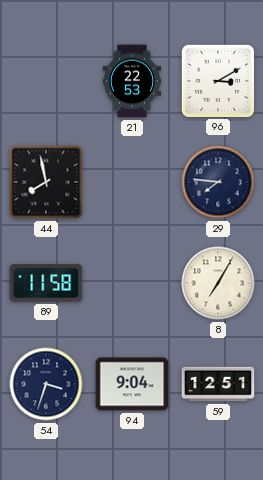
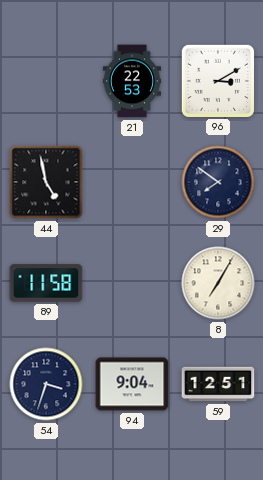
44: 7:58 -> 4:58 (46, 182)
29: 7:46 -> 7:51 (218, 182)
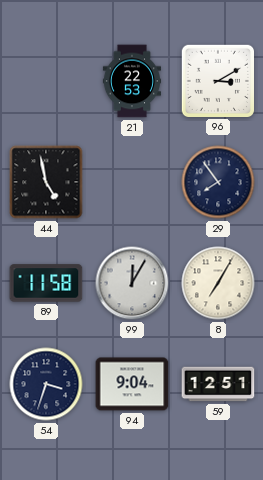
29: 7:51 -> 7:54 (218, 182)
99: none -> 12:05 (132, 283)
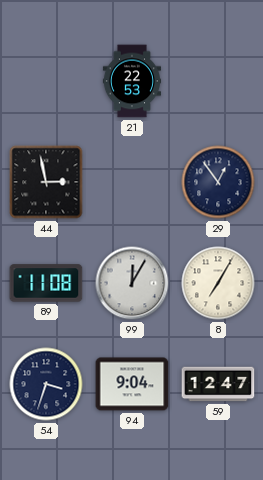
96: 3:10 -> none (217, 80)
44: 4:58 -> 2:58 (46, 182)
29: 7:54 -> 12:54 (218, 182)
89: 11:58 -> 11:08 (46, 283)
59: 12:51 -> 12:47 (218, 384)
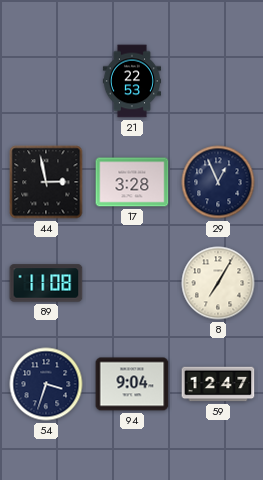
17: none -> 3:28 (132, 182)
29: 12:54 -> 12:56 (218, 182)
99: 12:05 -> none (132, 283)
